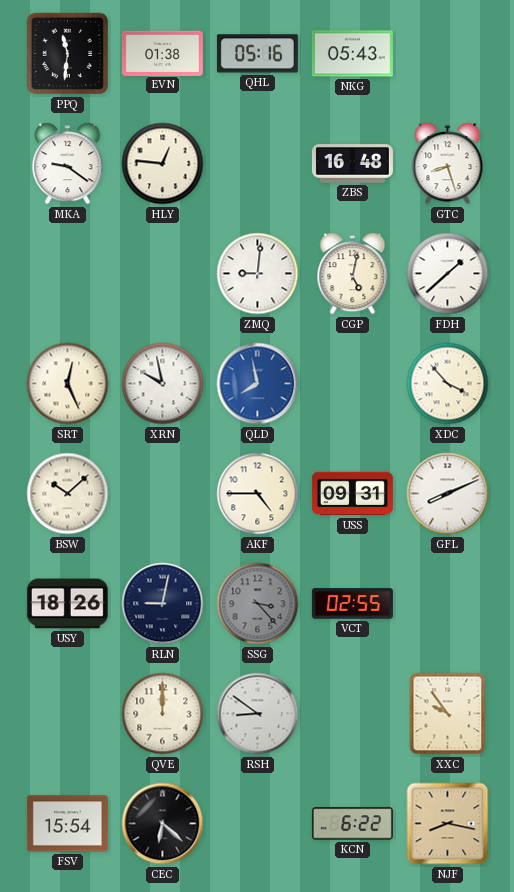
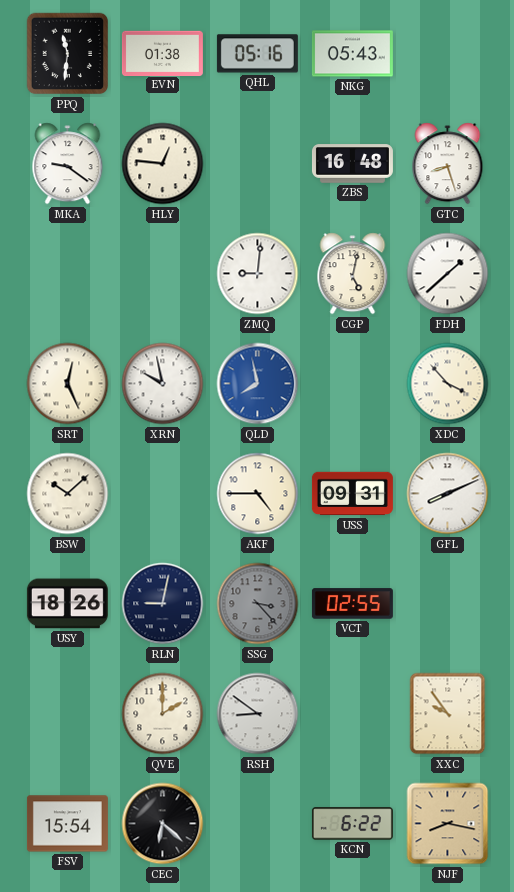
QVE: 12:00 -> 2:00 (163, 714)
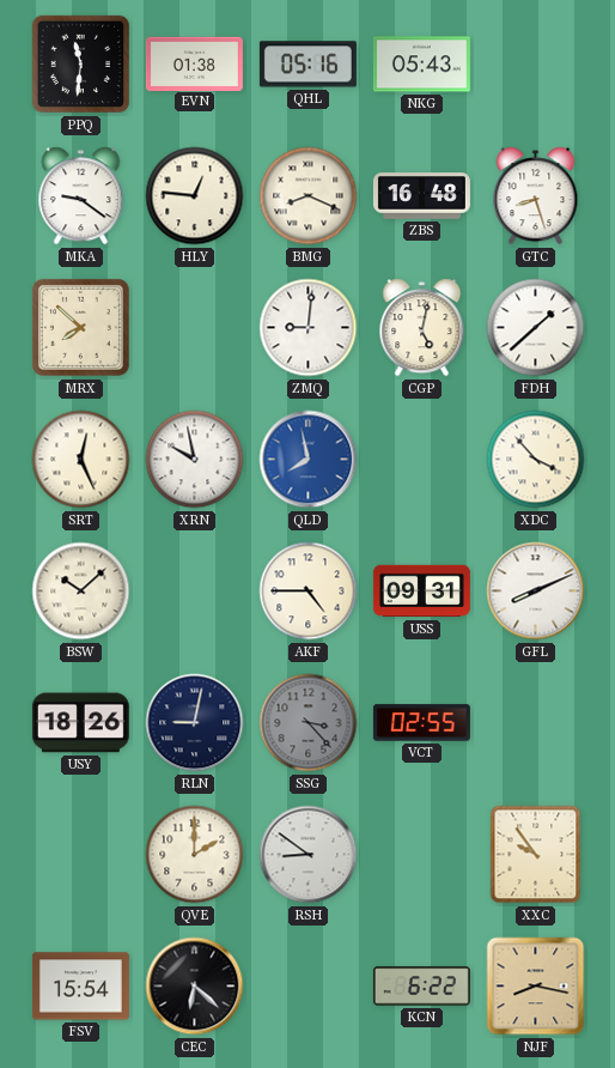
BMG: none -> 8:19 (309, 196)
MRX: none -> 7:52 (80, 327)
